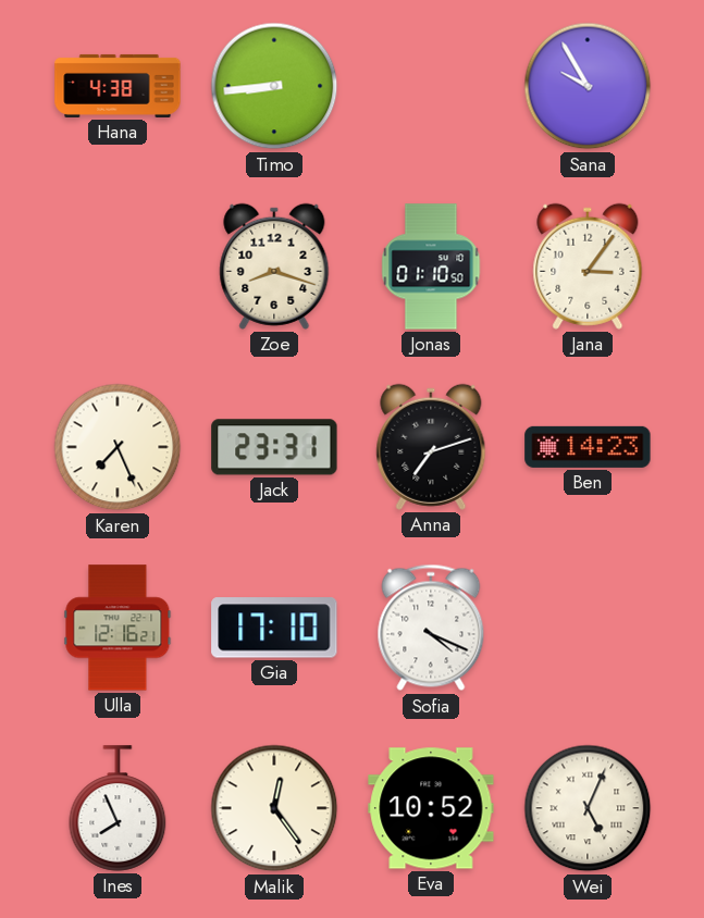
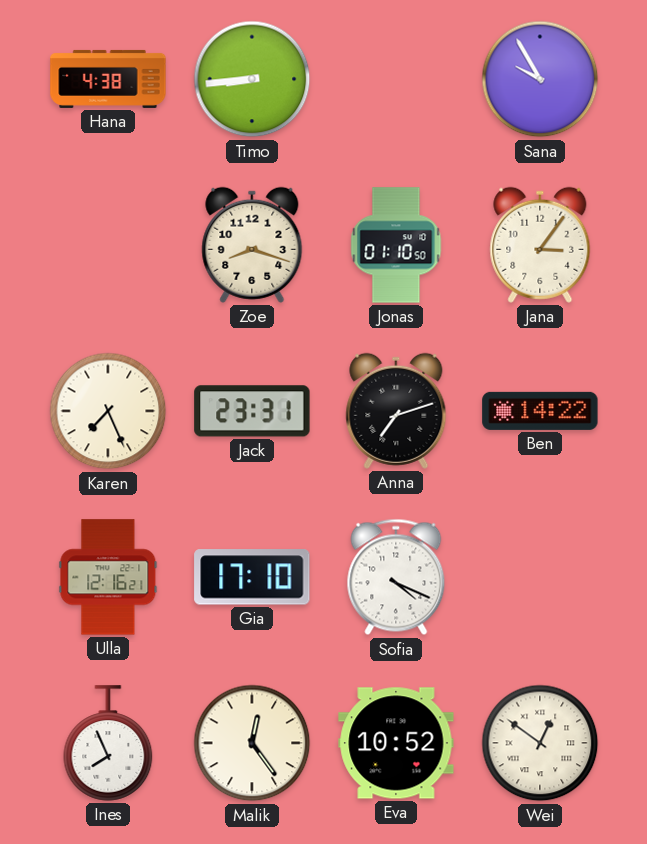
Ben: 14:23 -> 14:22 (540, 411)
Wei: 5:04 -> 12:51 (540, 743)
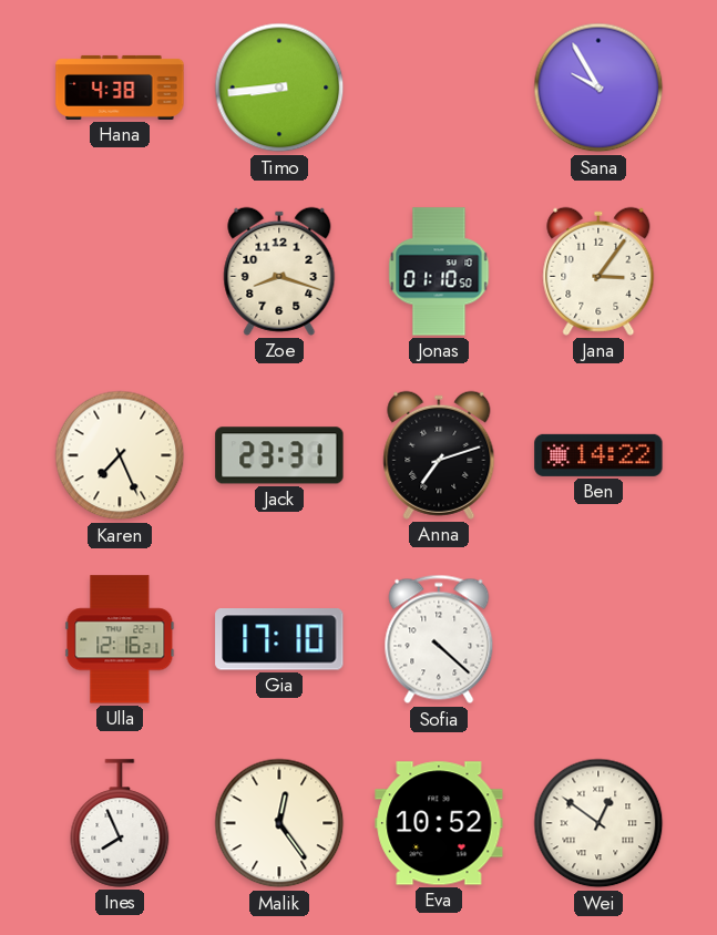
Sofia: 4:19 -> 4:22 (439, 639)
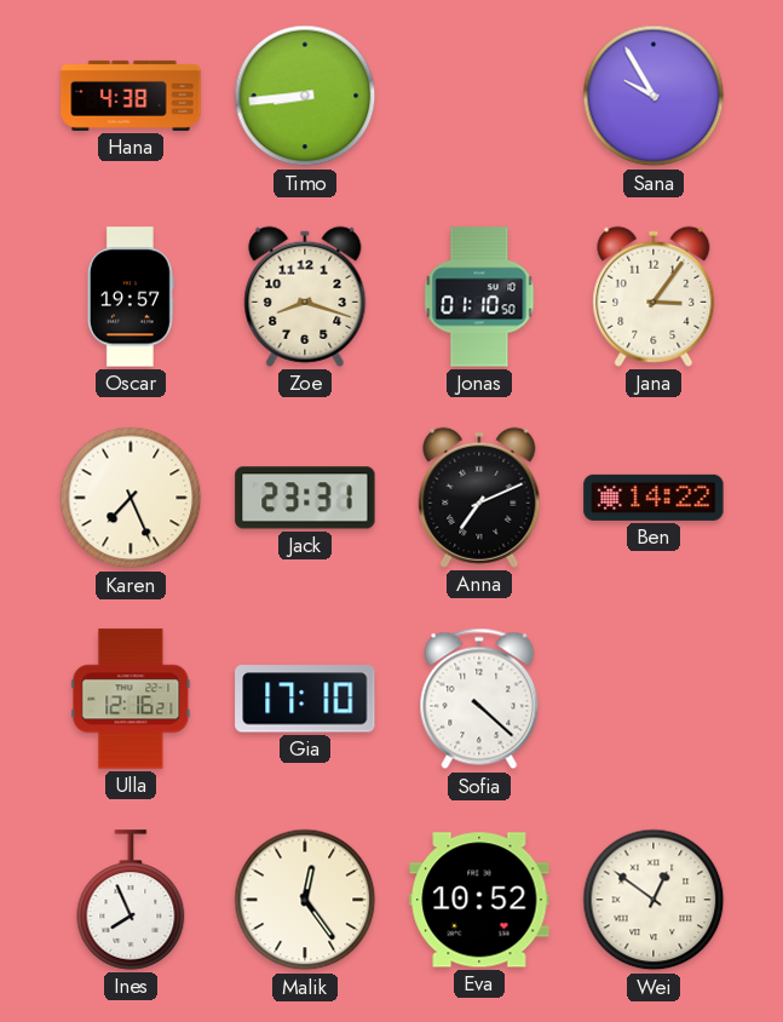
Oscar: none -> 19:57 (131, 297)
Anna: 7:12 -> 7:11 (479, 498)
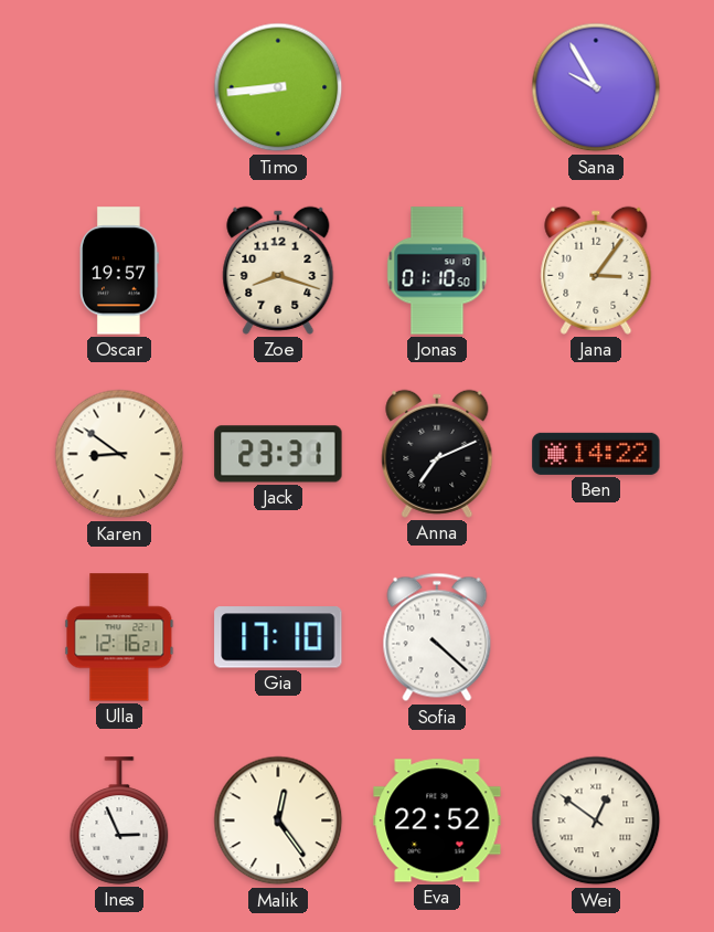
Hana: 4:38 -> none (131, 96)
Karen: 7:26 -> 8:51 (119, 454)
Ines: 7:56 -> 2:56 (119, 820)
Eva: 10:52 -> 22:52 (437, 820)
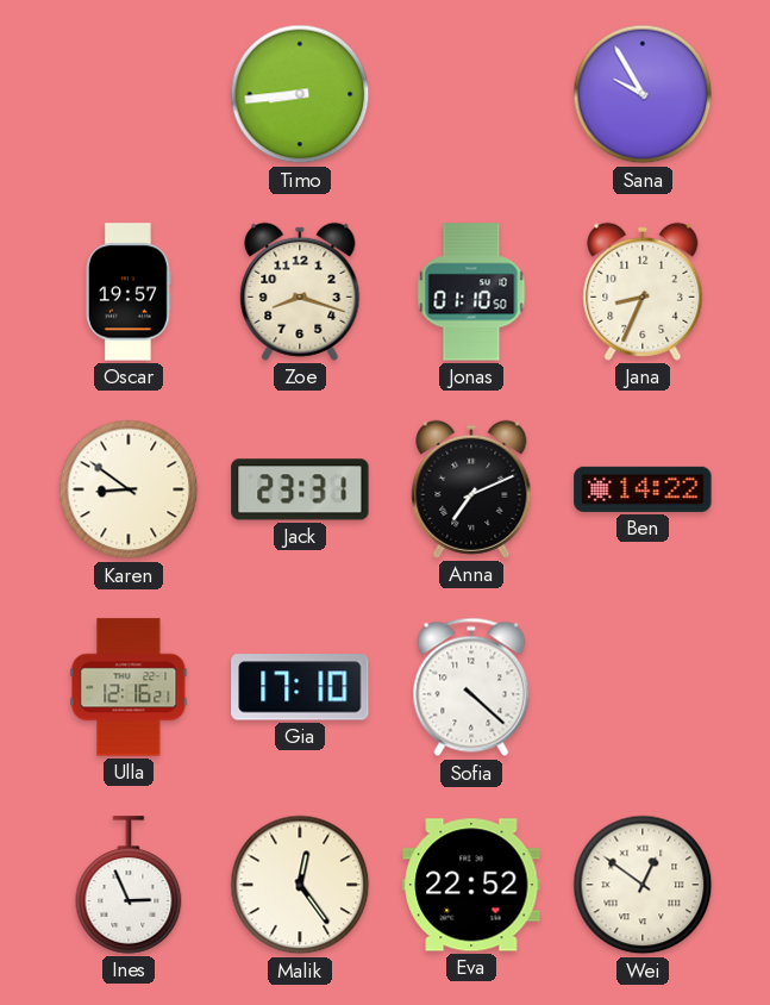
Jana: 3:06 -> 8:34 (643, 292)
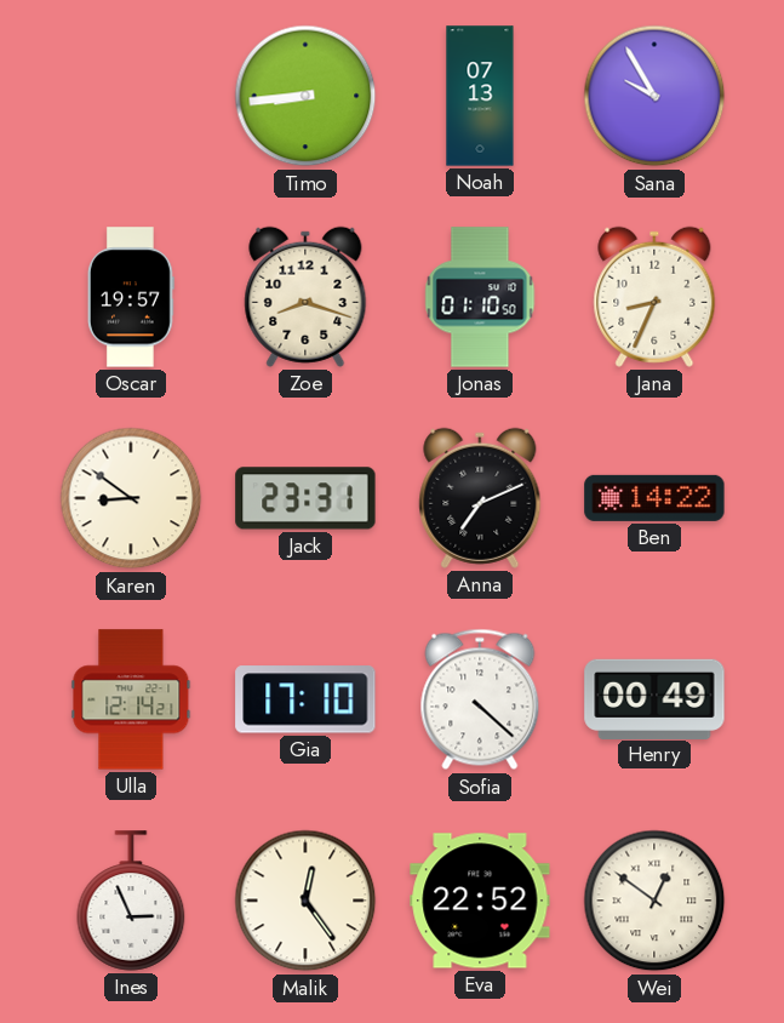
Noah: none -> 07:13 (480, 96)
Ulla: 12:16 -> 12:14 (131, 699)
Henry: none -> 00:49 (654, 698)
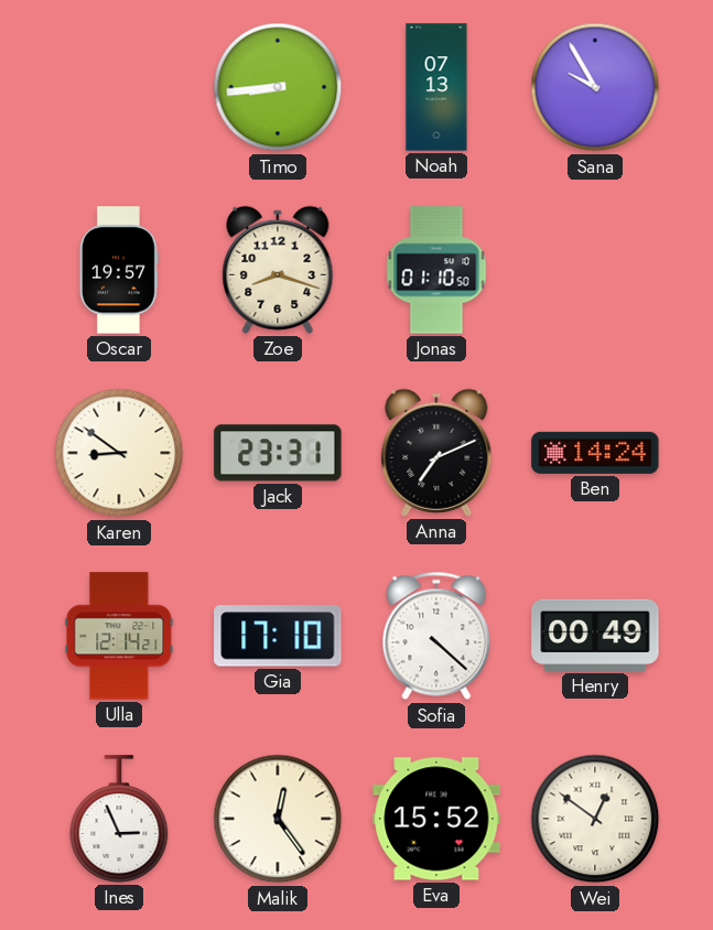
Jana: 8:34 -> none (654, 297)
Ben: 14:22 -> 14:24 (595, 453)
Eva: 22:52 -> 15:52 (436, 819)
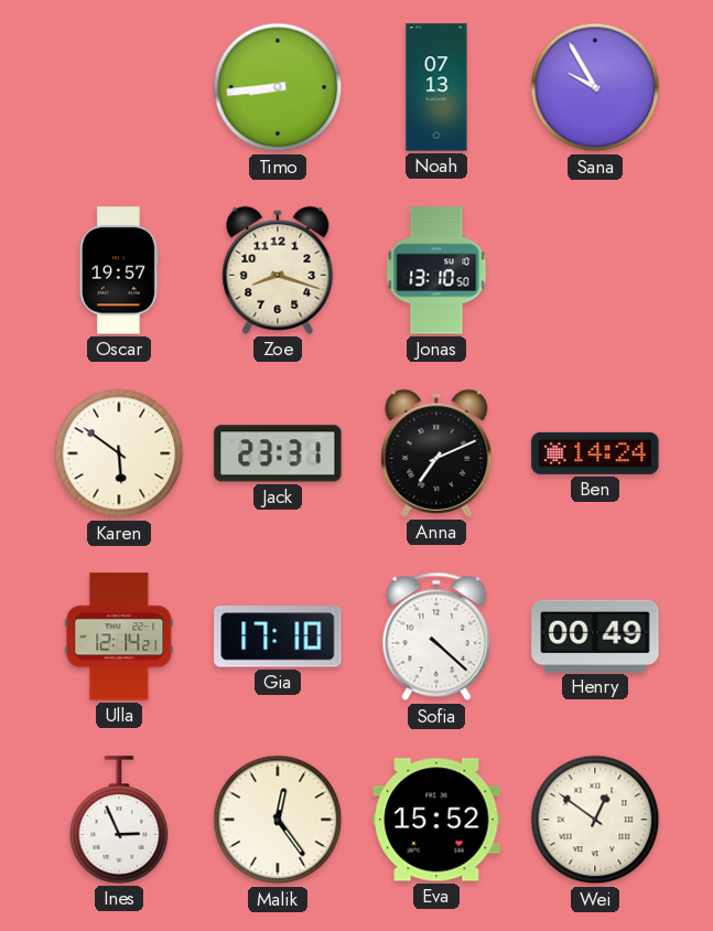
Jonas: 01:10 -> 13:10 (436, 270)
Karen: 8:51 -> 5:51 (119, 453)
